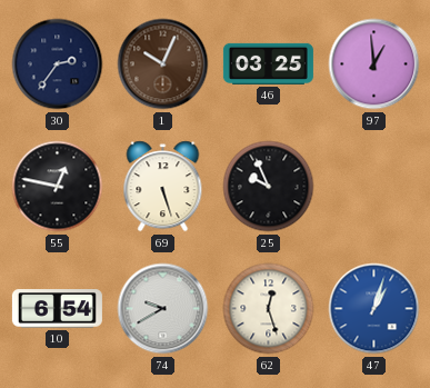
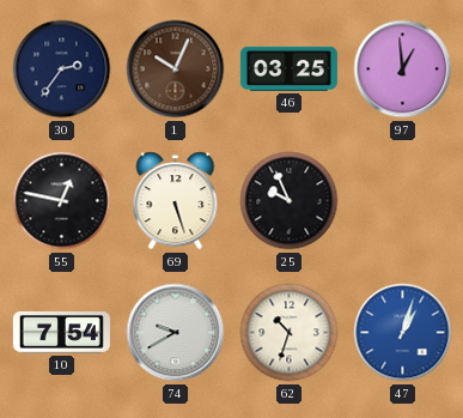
10: 6:54 -> 7:54 (61, 333)
62: 12:27 -> 10:33 (290, 333)
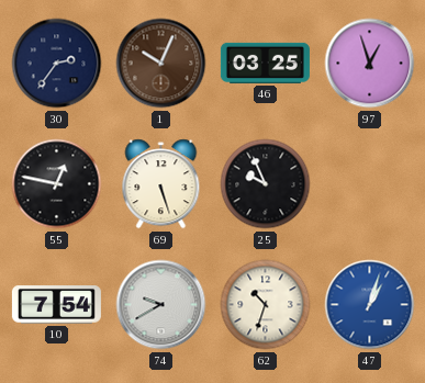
97: 12:59 -> 12:57 (370, 64)
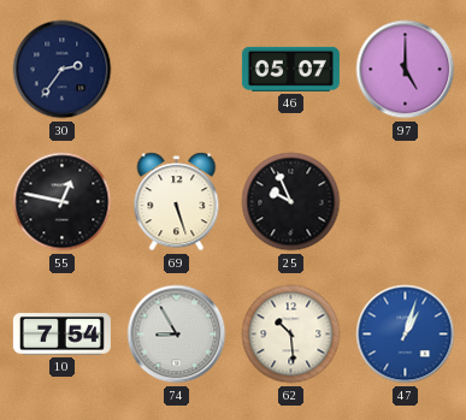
1: 10:04 -> none (161, 64)
46: 03:25 -> 05:07 (290, 69)
97: 12:57 -> 5:00 (406, 70)
74: 9:40 -> 8:55 (177, 335)
62: 10:33 -> 10:29 (291, 335)
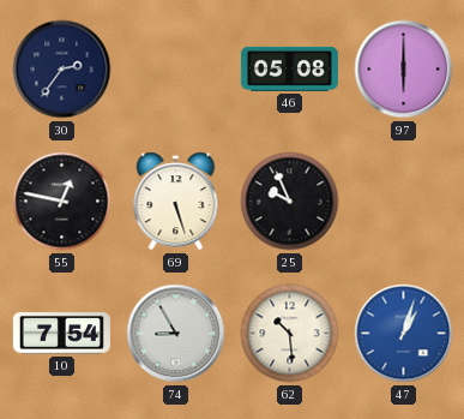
46: 05:07 -> 05:08 (289, 68)
97: 5:00 -> 6:00 (404, 70)
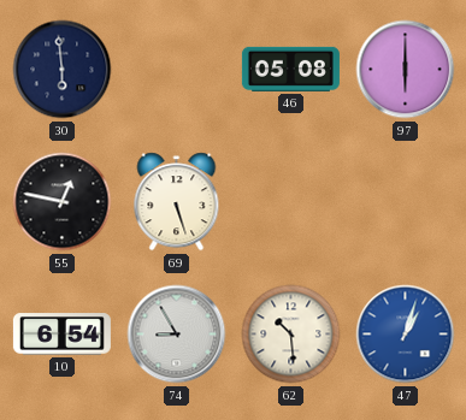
30: 2:36 -> 5:59 (63, 70)
25: 9:56 -> none (290, 202)
10: 7:54 -> 6:54 (61, 335)
